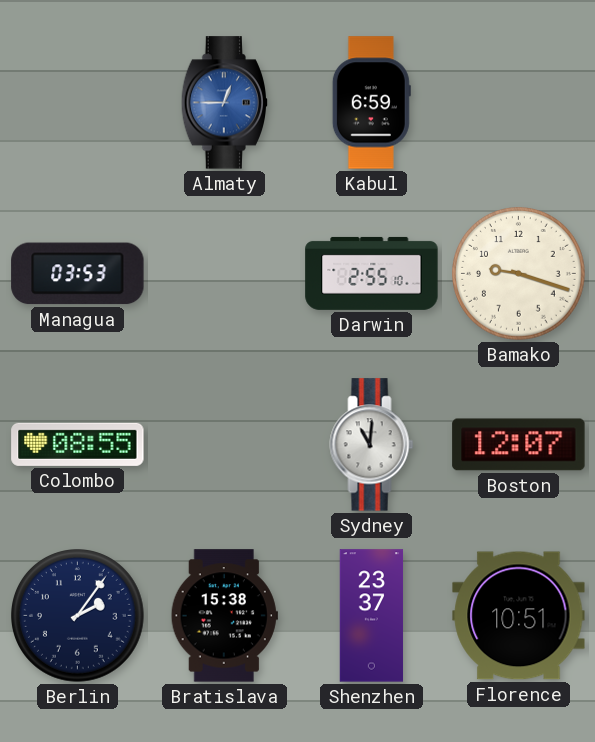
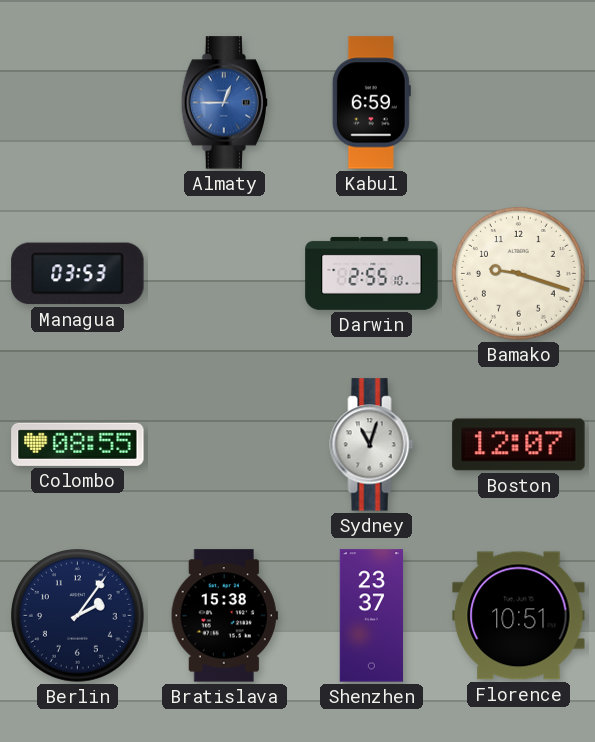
Sydney: 11:01 -> 11:03 (372, 445)
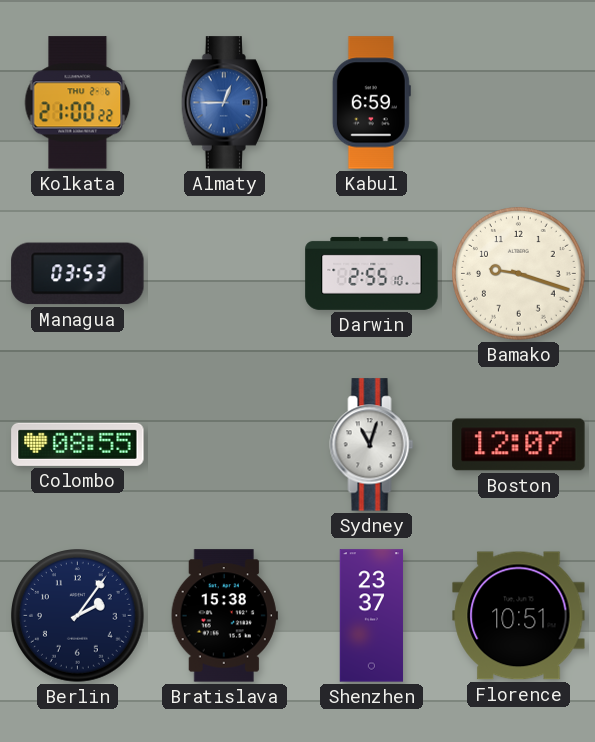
Kolkata: none -> 21:00 (78, 103)
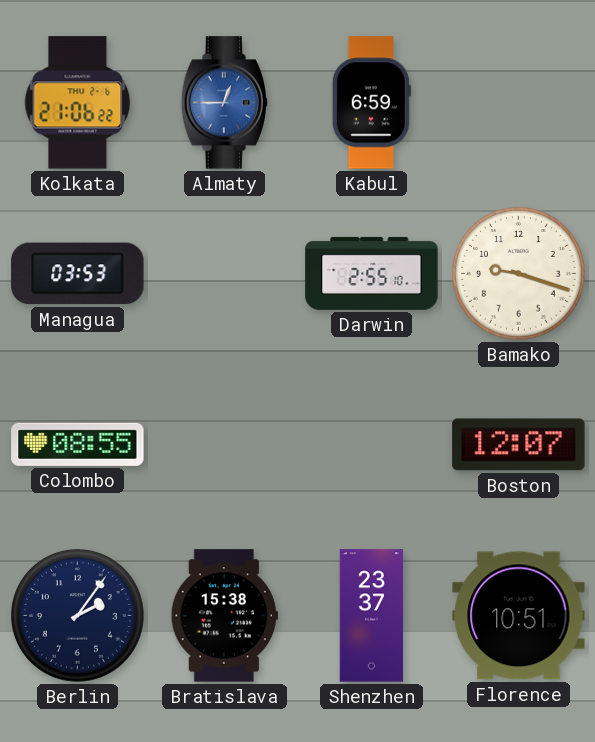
Kolkata: 21:00 -> 21:06 (78, 103)
Sydney: 11:03 -> none (372, 445)
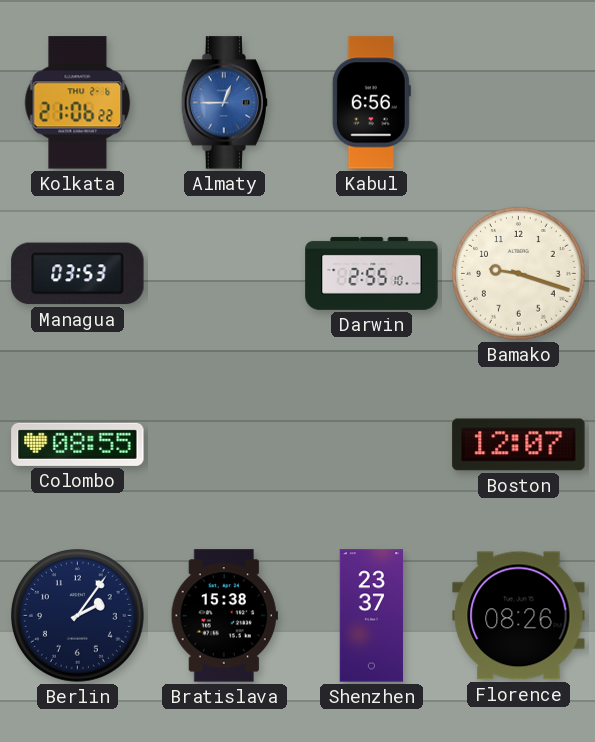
Kabul: 6:59 -> 6:56 (371, 103)
Florence: 10:51 -> 08:26 (519, 616)
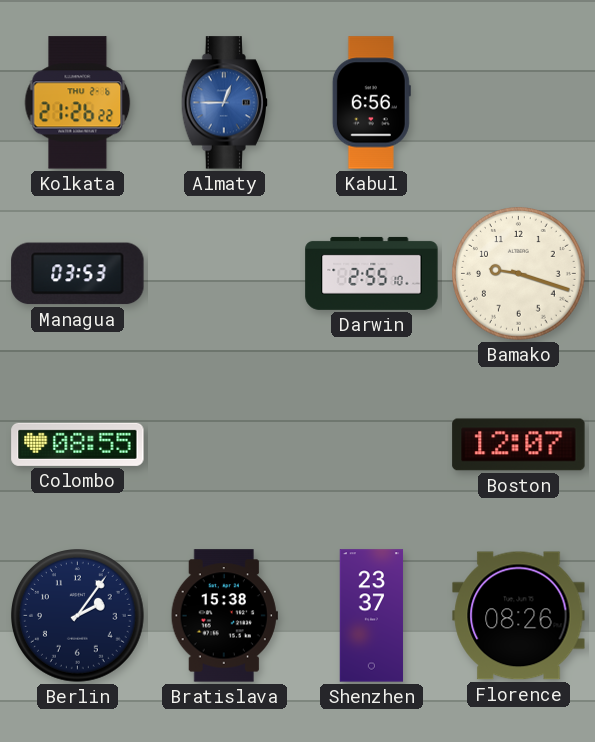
Kolkata: 21:06 -> 21:26 (78, 103)
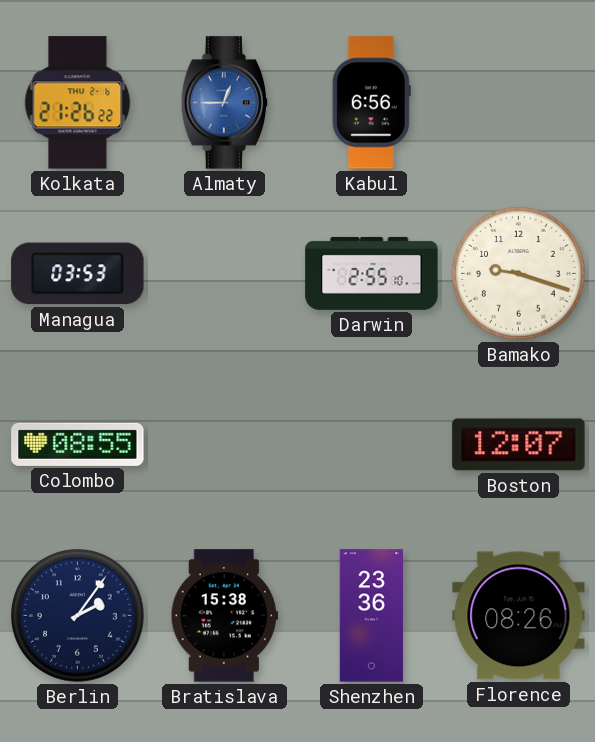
Shenzhen: 23:37 -> 23:36 (372, 616)
